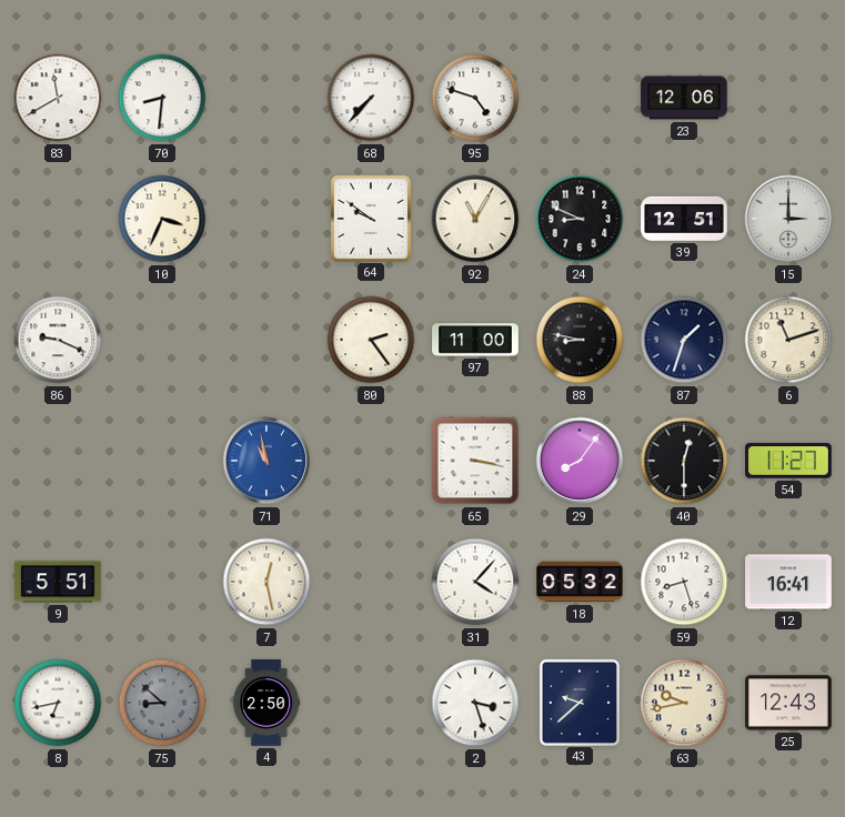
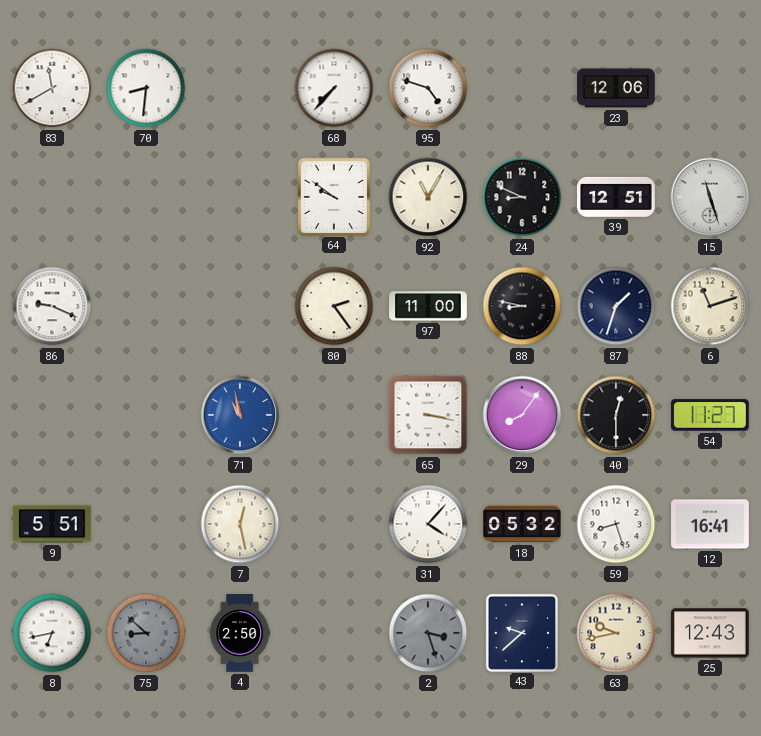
10: 3:34 -> none (162, 219)
15: 3:00 -> 11:27 (710, 197)
2 dial: white -> grey (428, 633)
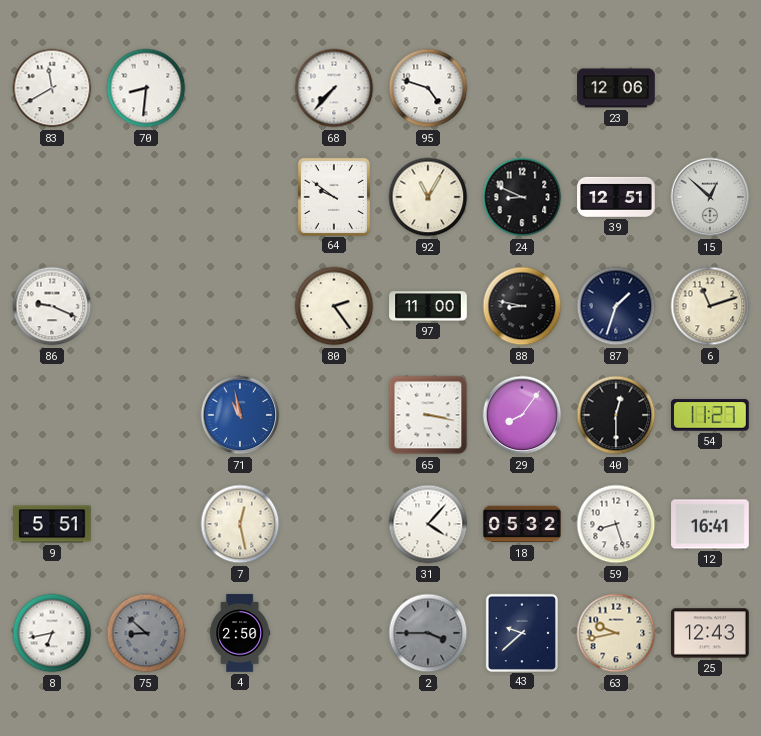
15: 11:27 -> 12:52 (710, 197)
2: 3:27 -> 3:45 (428, 633)
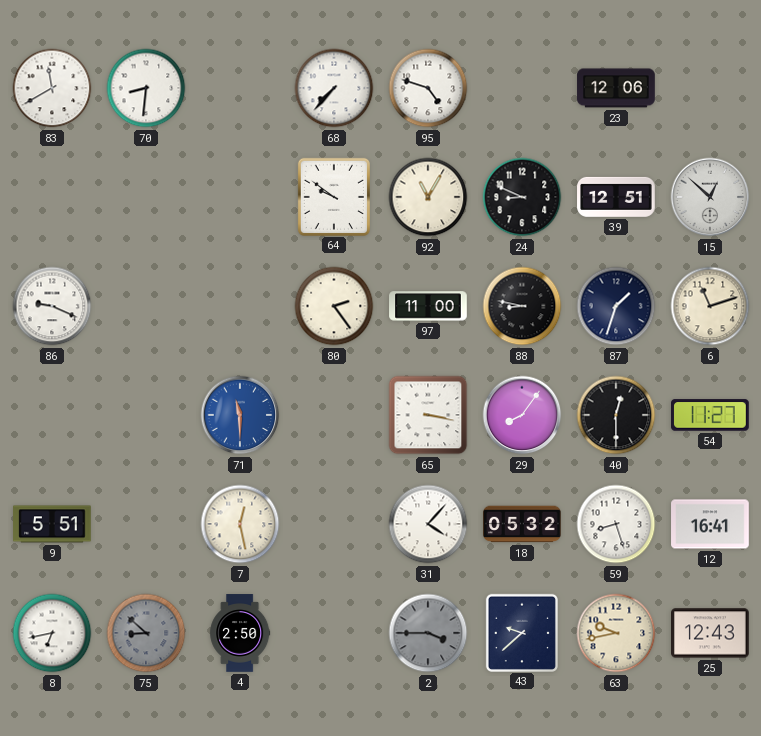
71: 10:58 -> 11:30 (240, 415)
